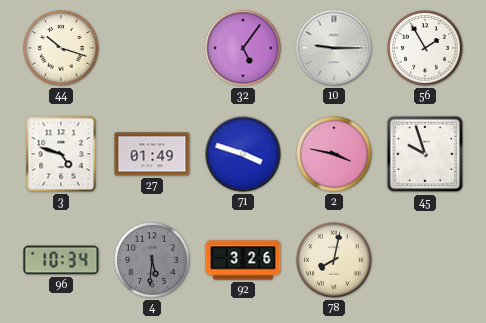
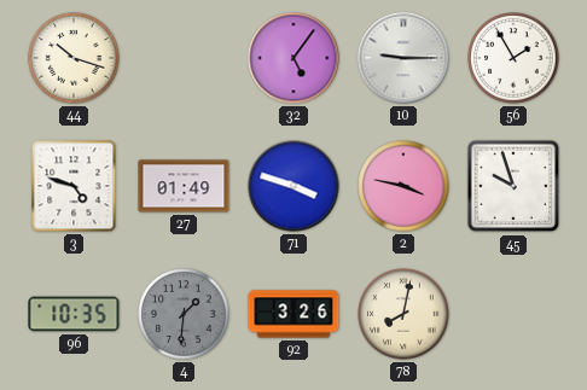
96: 10:34 -> 10:35 (74, 314)
4: 5:31 -> 1:31 (184, 314)
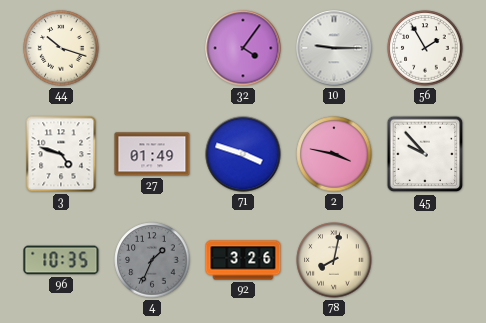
32: 5:06 -> 4:06 (243, 48)
45: 9:57 -> 9:53 (425, 154)
4: 1:31 -> 1:34 (152, 260)
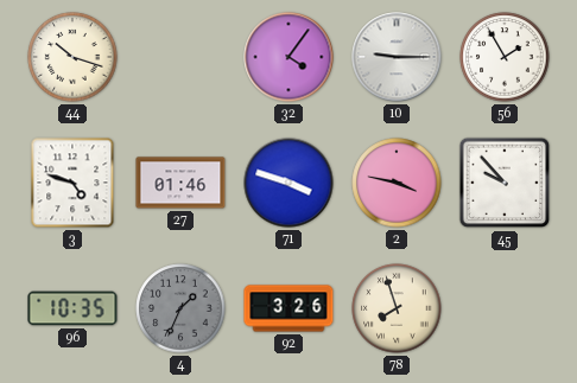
27: 01:49 -> 01:46 (180, 183)
78: 8:02 -> 7:57 (397, 308)
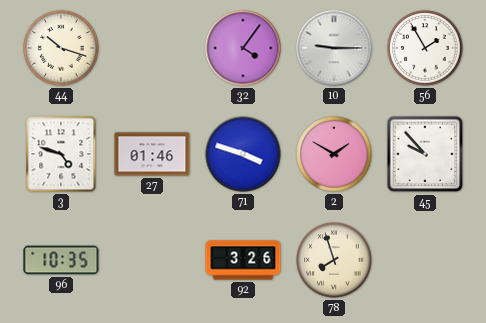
2: 3:47 -> 1:50 (334, 154)
4: 1:34 -> none (180, 308)
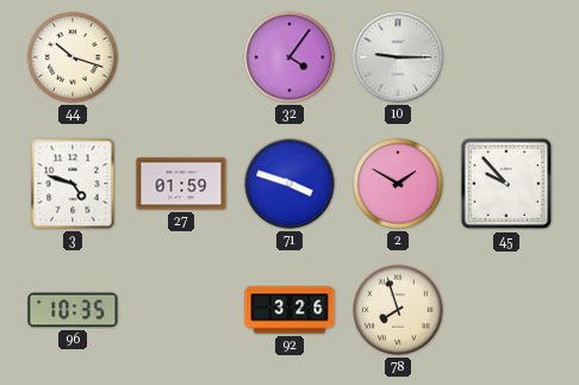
56: 1:55 -> none (425, 48)
27: 01:46 -> 01:59 (181, 184)
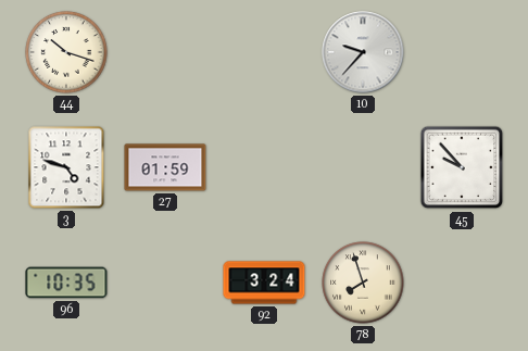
32: 4:06 -> none (289, 57)
10: 9:15 -> 9:37 (363, 52)
71: 3:48 -> none (289, 184)
2: 1:50 -> none (398, 184)
92: 3:26 -> 3:24 (264, 283)
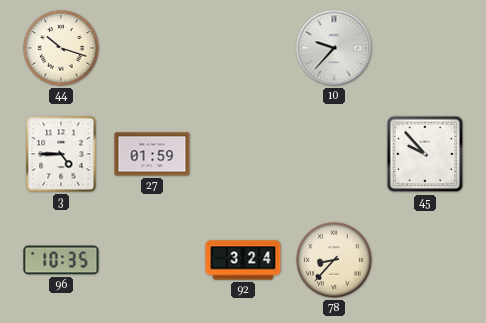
3: 4:48 -> 4:45 (61, 154)
78: 7:57 -> 8:37 (334, 260)
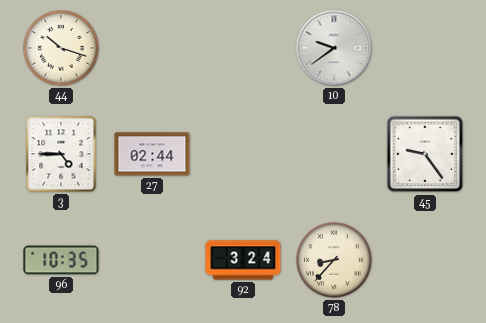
10: 9:37 -> 9:39 (334, 48)
27: 01:59 -> 02:44 (152, 154)
45: 9:53 -> 9:24 (425, 154)
